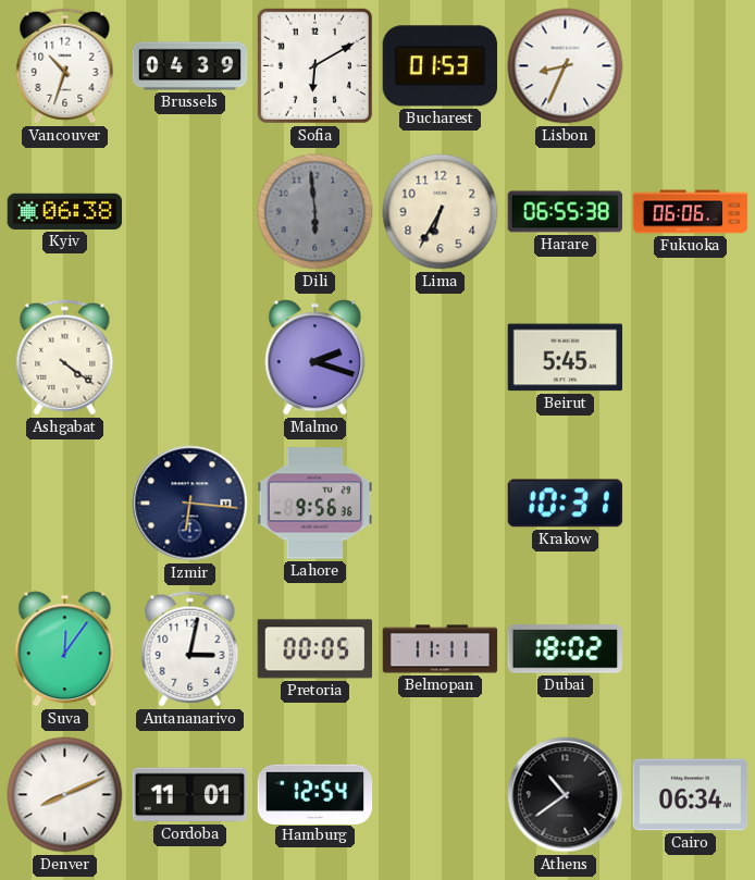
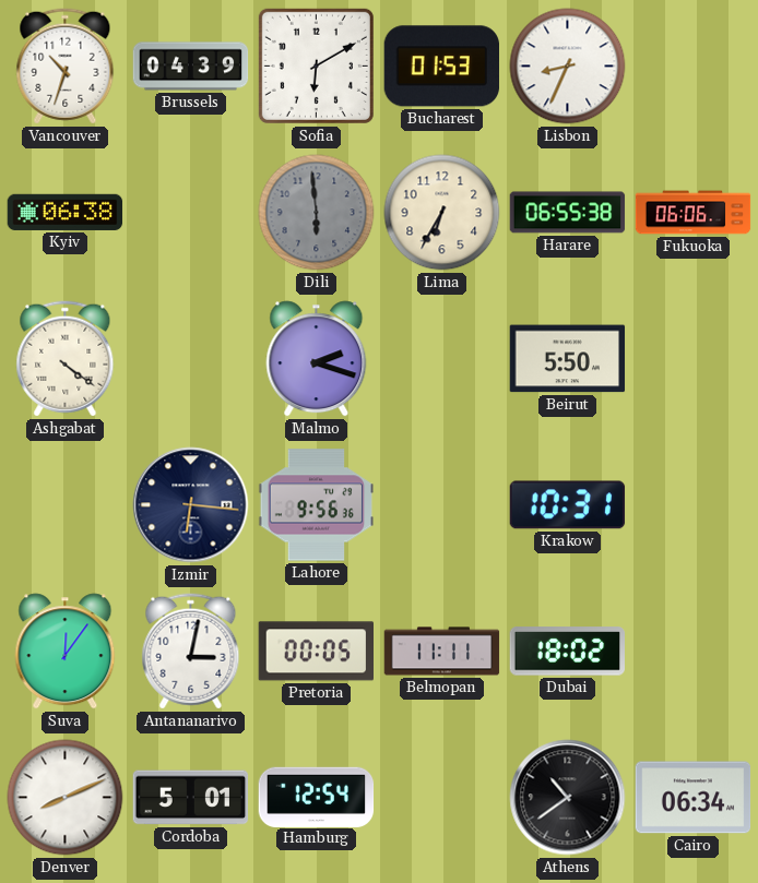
Beirut: 5:45 -> 5:50 (568, 359)
Cordoba: 11:01 -> 5:01 (191, 798)
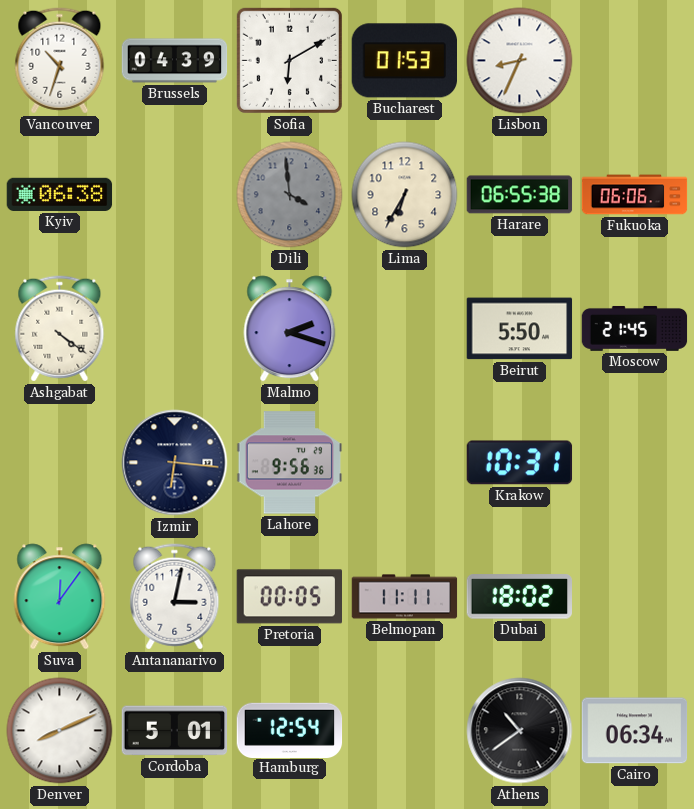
Dili: 5:59 -> 3:59 (290, 195)
Moscow: none -> 21:45 (635, 328)
